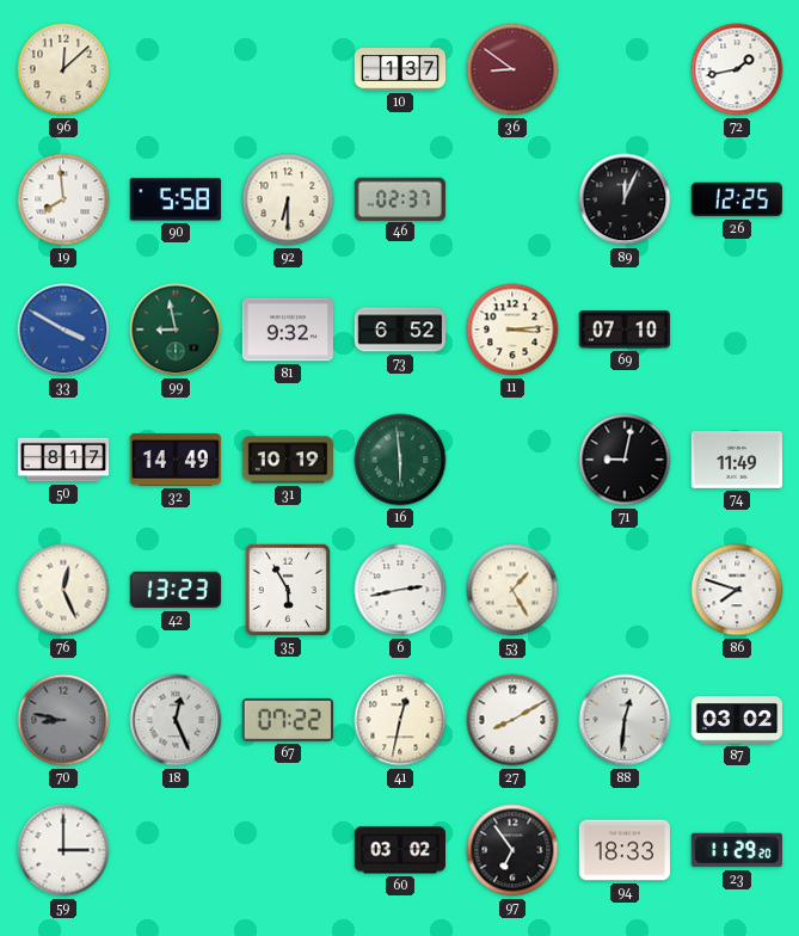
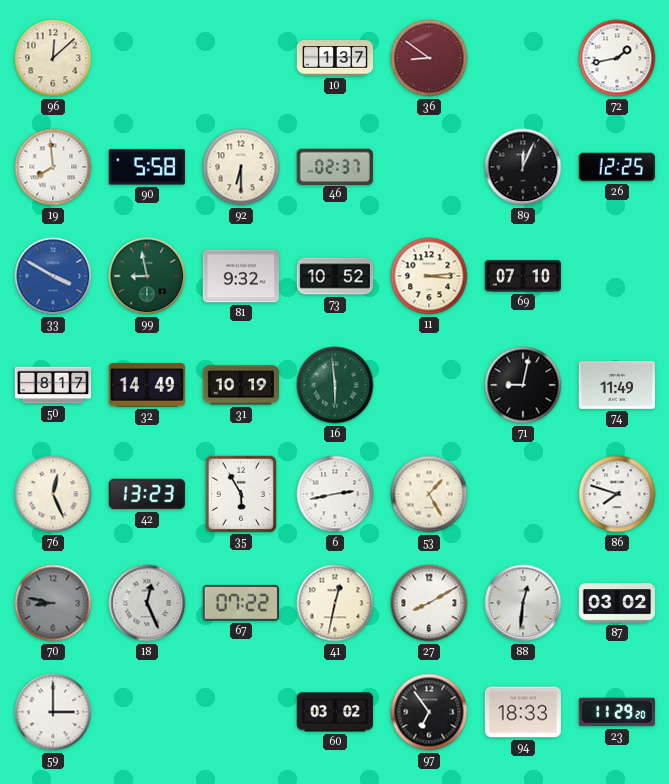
73: 6:52 -> 10:52 (335, 276)
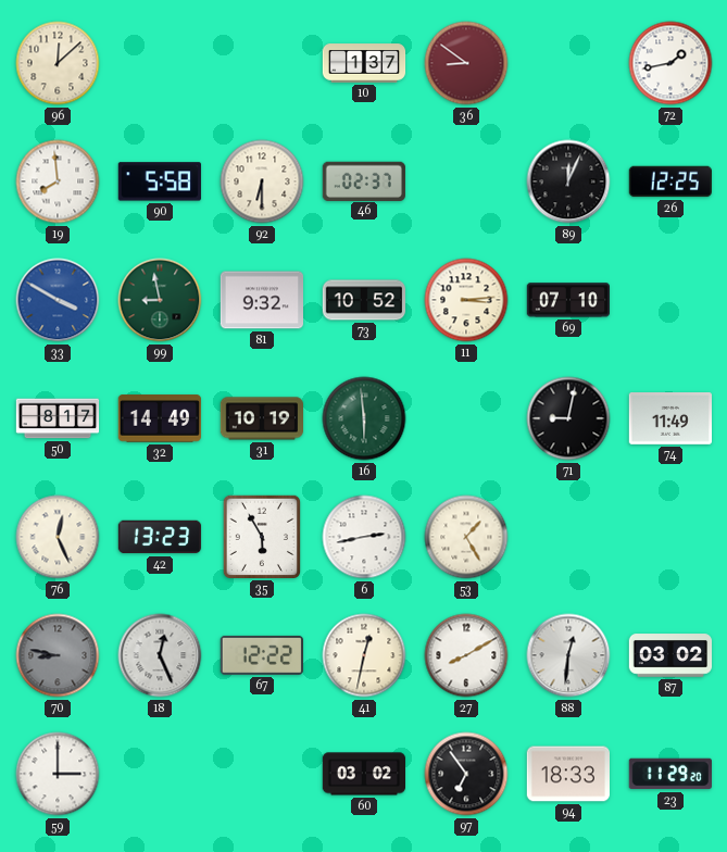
86: 7:48 -> none (617, 494)
67: 07:22 -> 12:22 (261, 655)
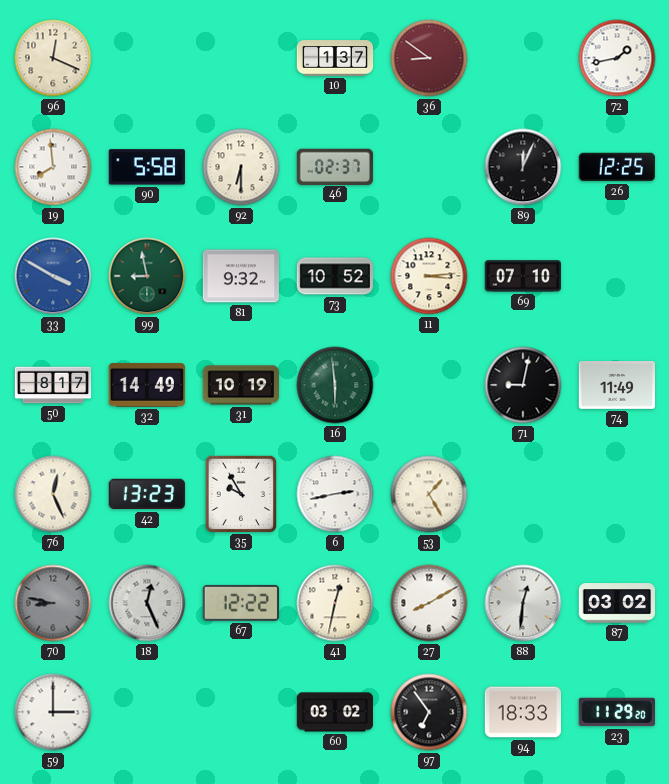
96: 12:08 -> 12:19 (53, 58)
35: 5:55 -> 9:55 (240, 493)
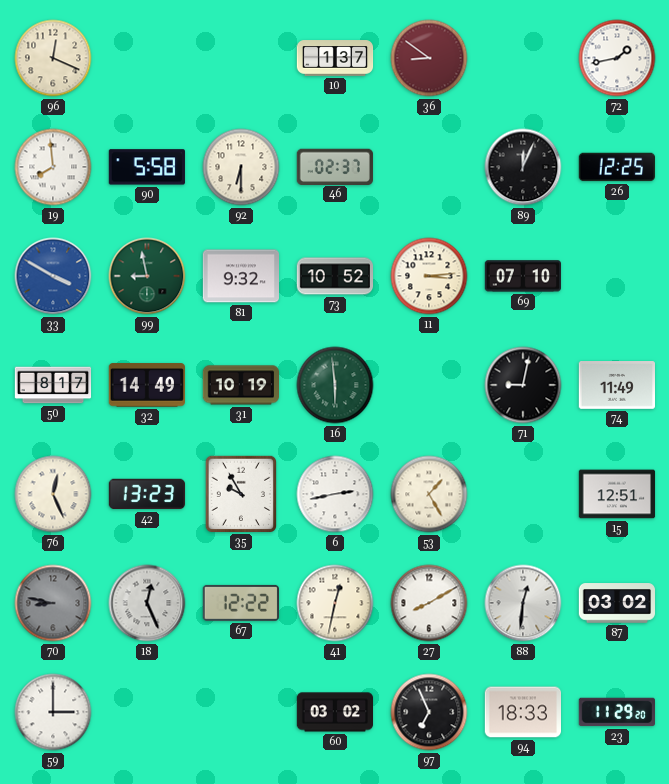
15: none -> 12:51 (617, 494)
97: 6:54 -> 6:56 (429, 712)
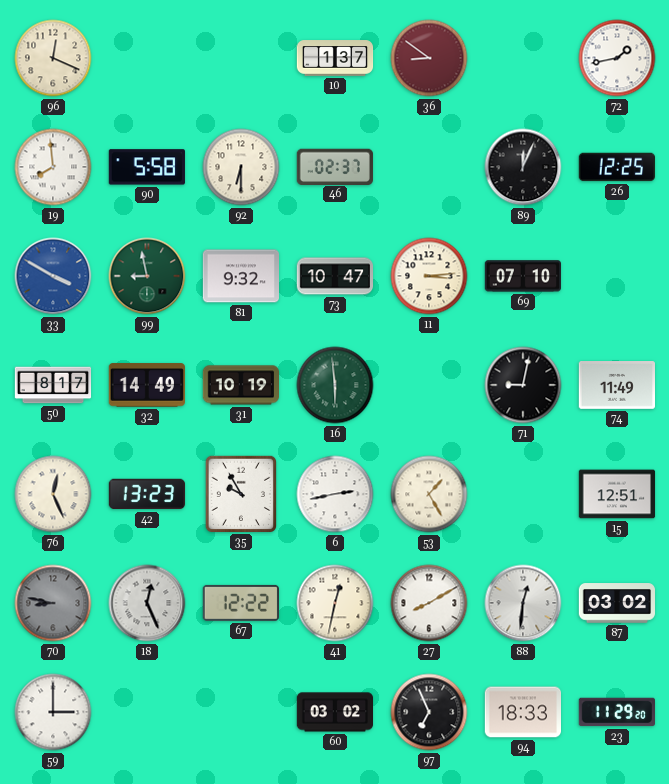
73: 10:52 -> 10:47 (335, 276)
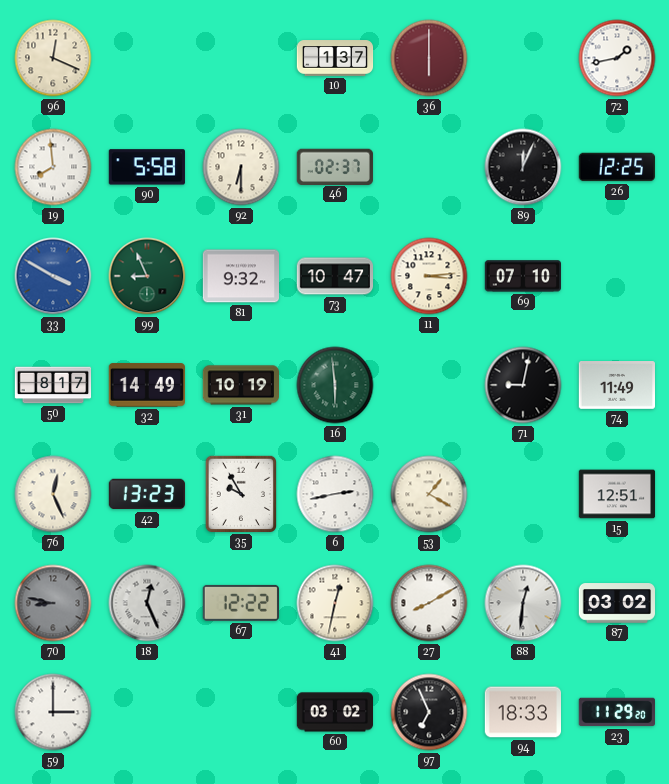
36: 8:51 -> 6:00 (429, 58)
99: 8:58 -> 8:56 (147, 276)
53: 1:25 -> 1:20 (429, 494)
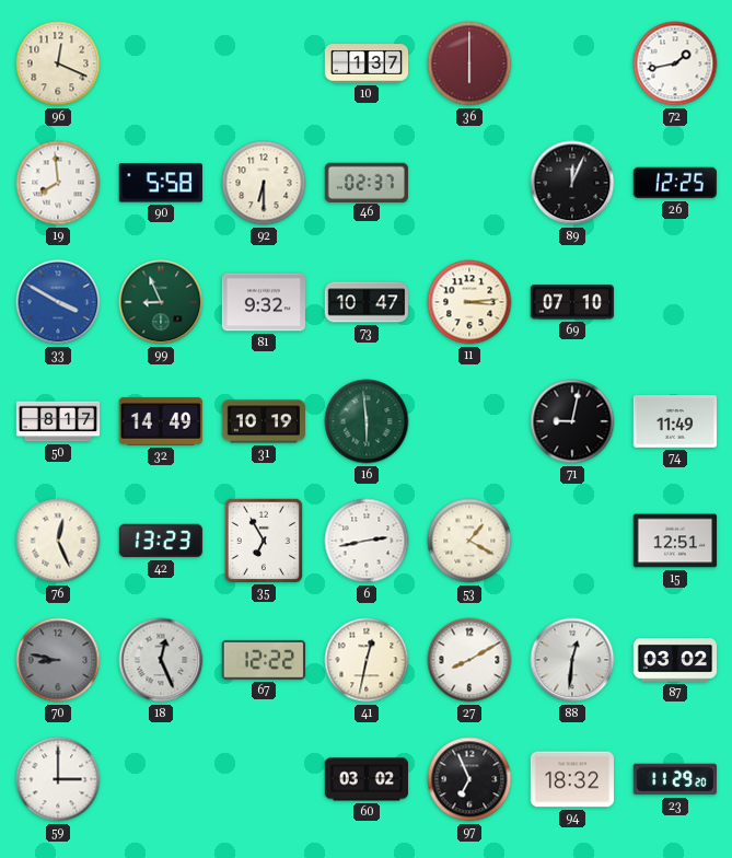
35: 9:55 -> 6:55 (263, 540)
94: 18:33 -> 18:32 (571, 779)
